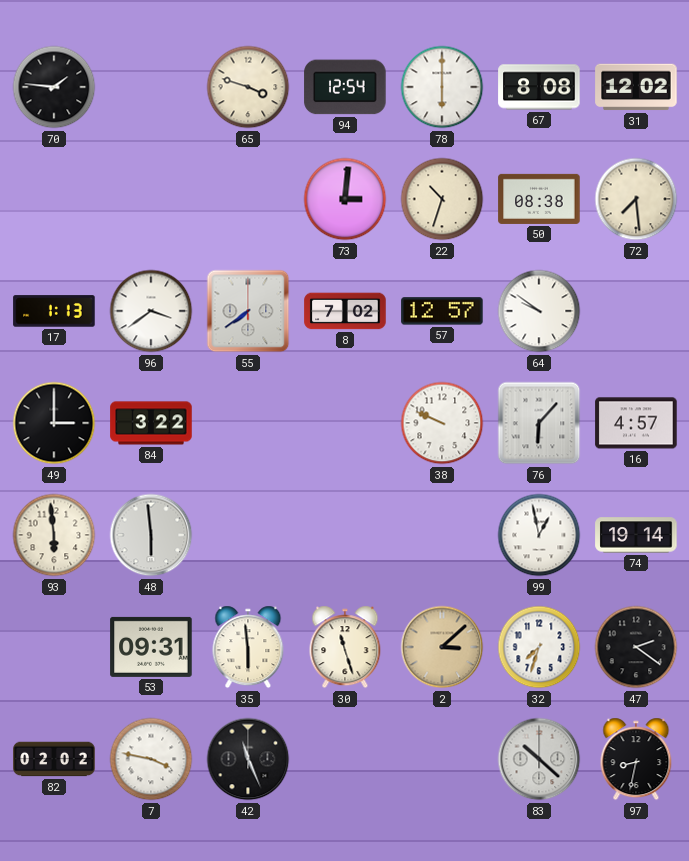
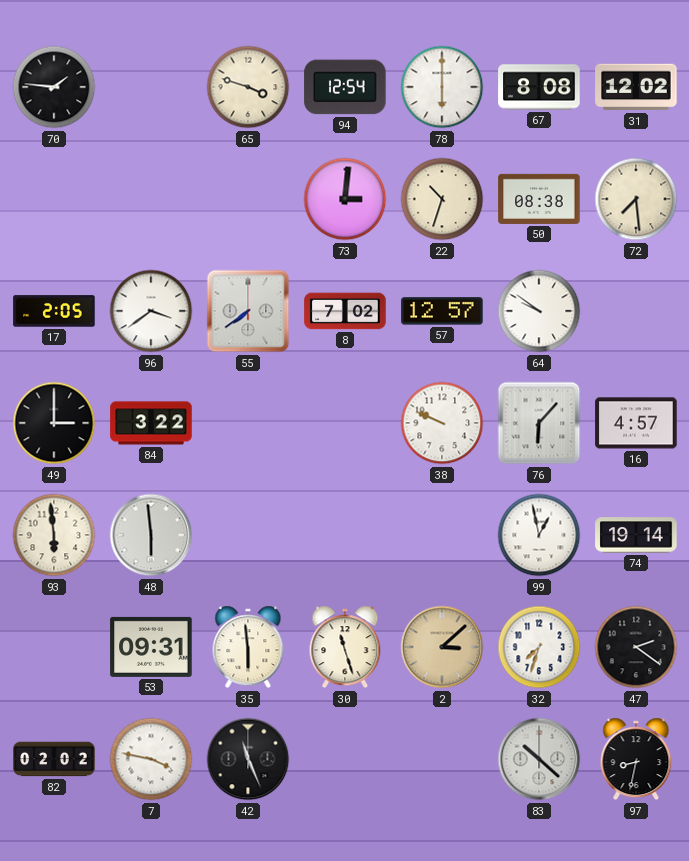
17: 1:13 -> 2:05 (54, 311)
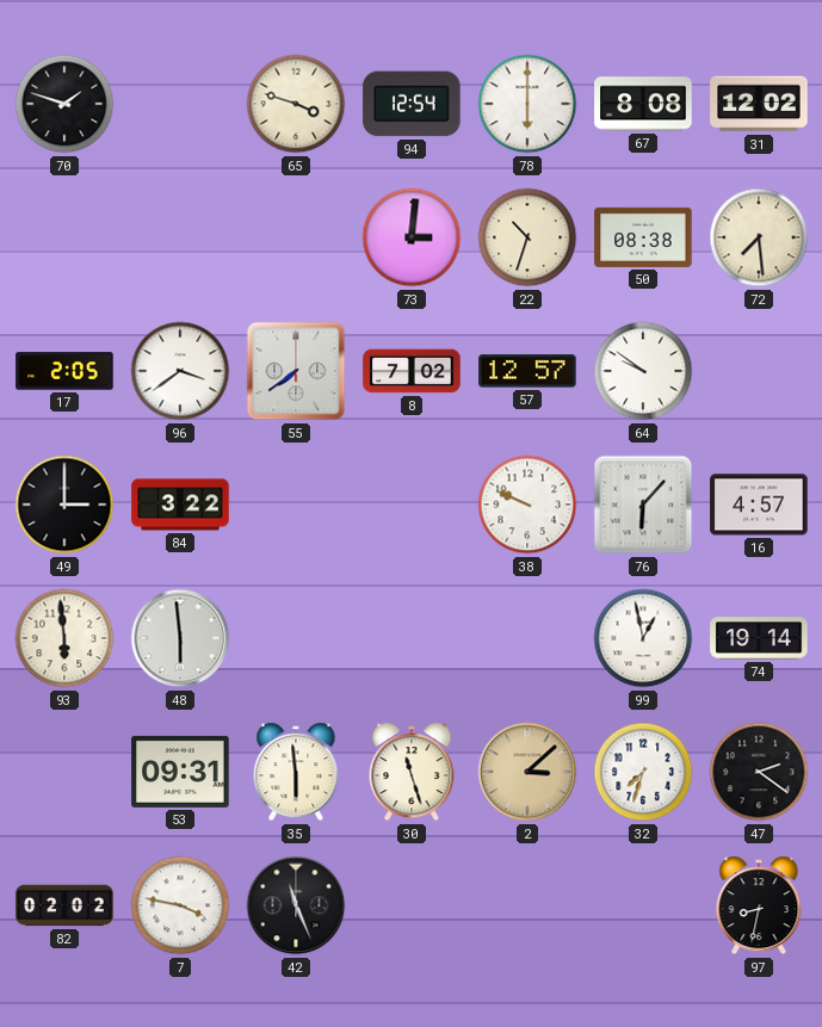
70: 1:46 -> 1:48 (64, 104)
83: 10:22 -> none (539, 759)
